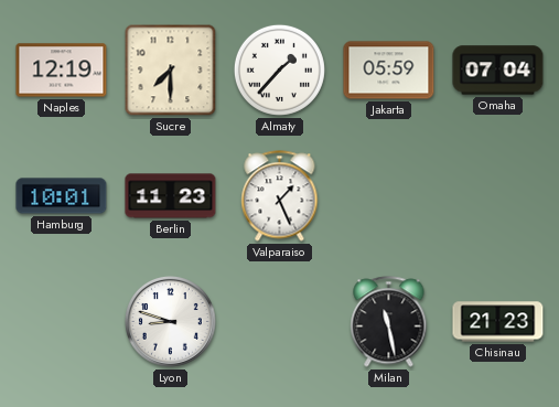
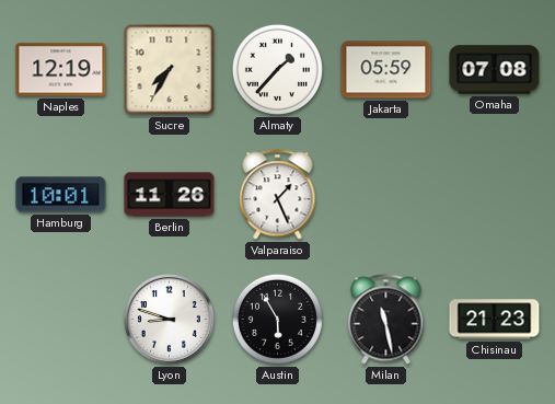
Sucre: 7:30 -> 7:35 (170, 70)
Omaha: 07:04 -> 07:08 (495, 70)
Berlin: 11:23 -> 11:26 (170, 195)
Austin: none -> 5:55 (277, 319)
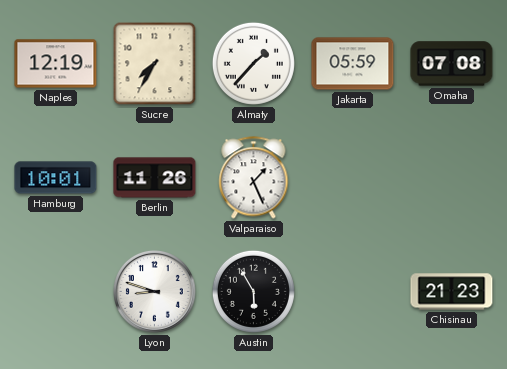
Milan: 11:28 -> none (386, 320)
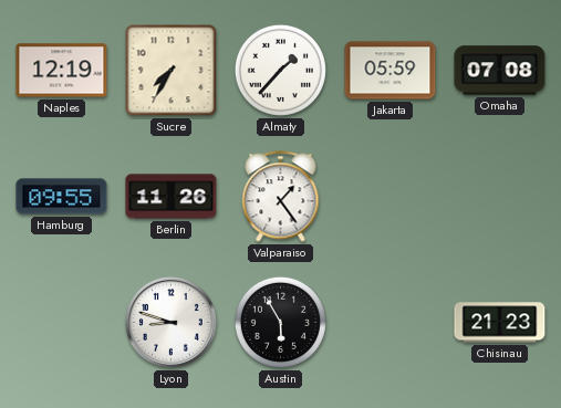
Hamburg: 10:01 -> 09:55 (62, 197)
Valparaiso: 1:26 -> 1:24 (281, 197)
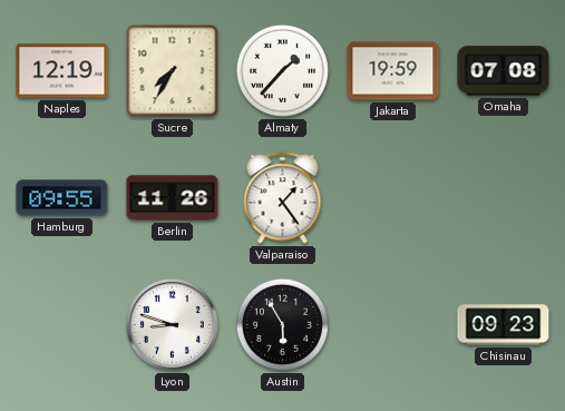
Jakarta: 05:59 -> 19:59 (393, 71)
Chisinau: 21:23 -> 09:23 (504, 325)
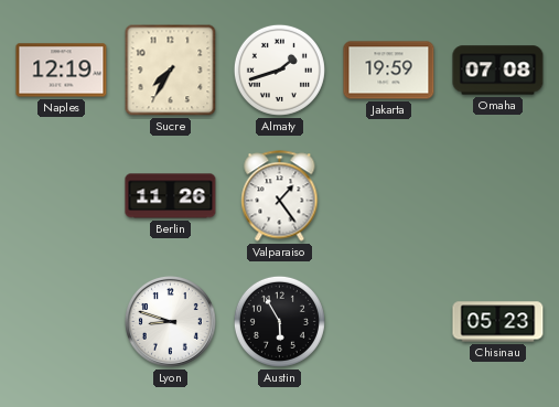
Almaty: 1:37 -> 1:42 (279, 69)
Hamburg: 09:55 -> none (62, 198)
Chisinau: 09:23 -> 05:23 (498, 322)
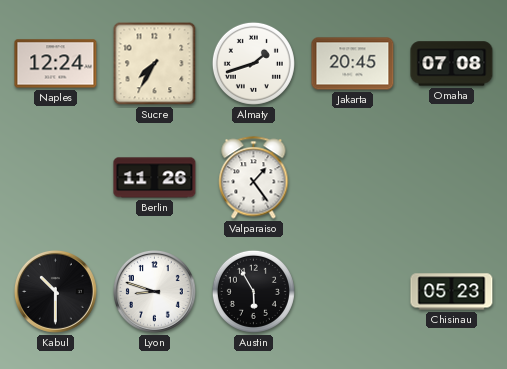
Naples: 12:19 -> 12:24 (56, 64)
Jakarta: 19:59 -> 20:45 (353, 64)
Kabul: none -> 10:30 (55, 291)
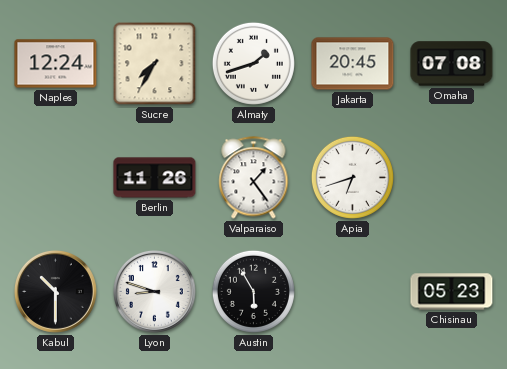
Apia: none -> 6:42 (352, 177)
